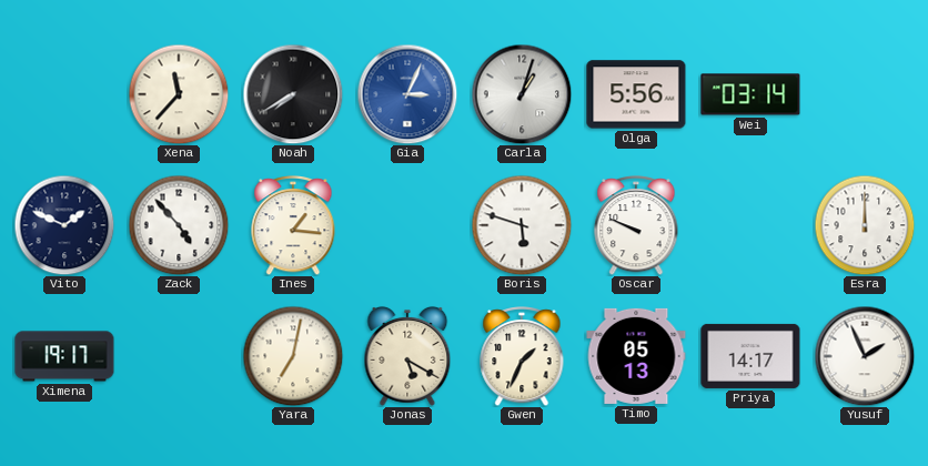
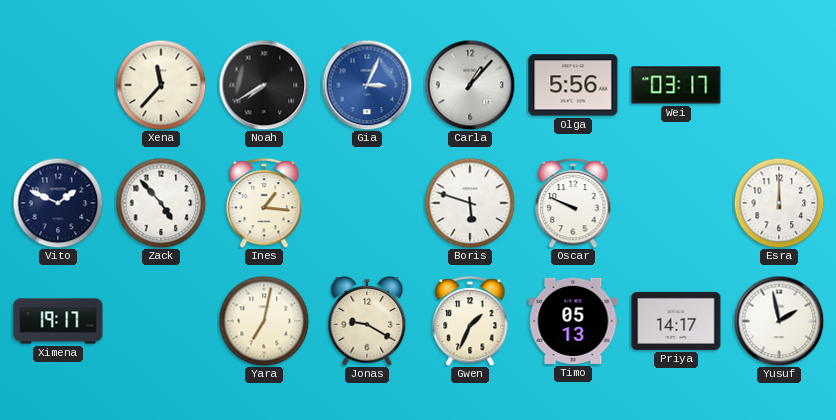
Carla: 1:03 -> 1:07 (470, 85)
Wei: 03:14 -> 03:17 (676, 85)
Jonas: 5:20 -> 9:20 (367, 321)
Yusuf: 1:56 -> 1:58 (779, 321)
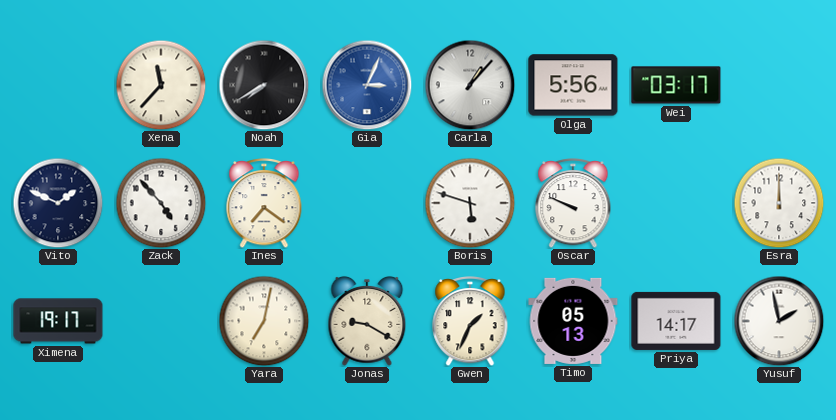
Ines: 1:16 -> 7:21 (264, 204)
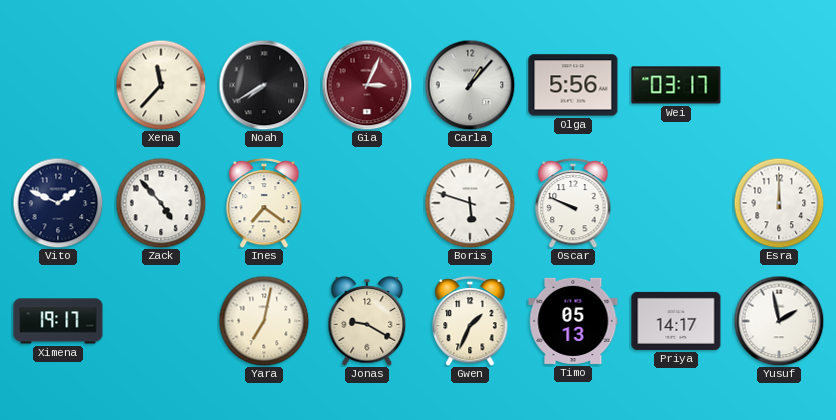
Gia dial: blue -> burgundy (367, 85)
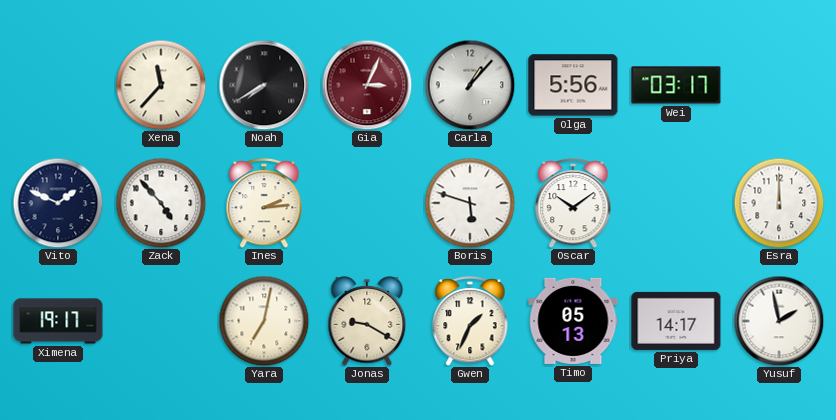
Ines: 7:21 -> 2:14 (264, 204)
Oscar: 9:49 -> 10:09 (573, 204)
